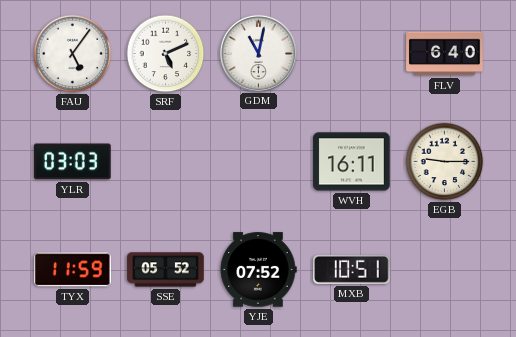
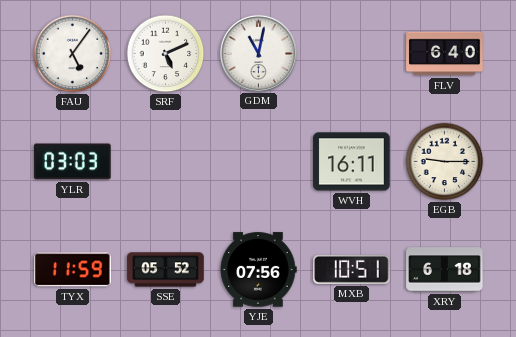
YJE: 07:52 -> 07:56 (258, 270)
XRY: none -> 6:18 (445, 270)
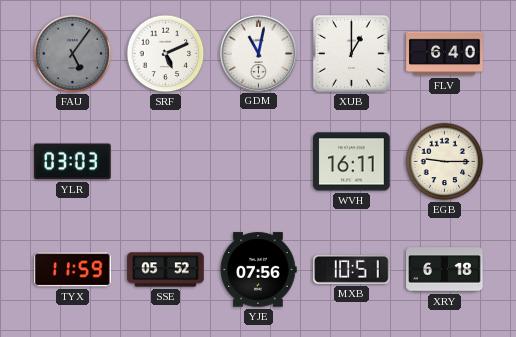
FAU dial: white -> grey (73, 54)
XUB: none -> 1:00 (352, 54)
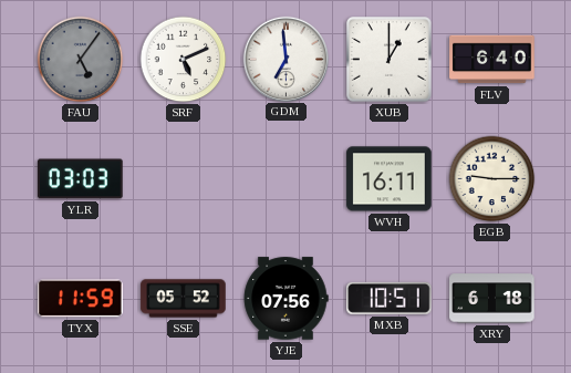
GDM: 11:02 -> 6:59 (285, 59)
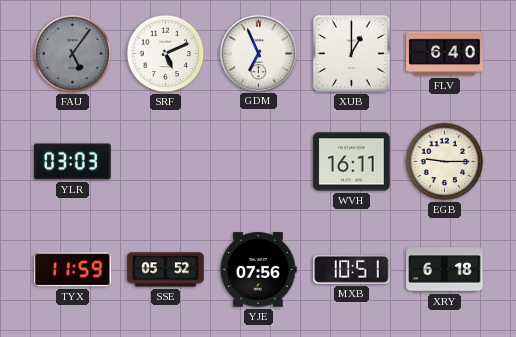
GDM: 6:59 -> 6:56 (258, 53)
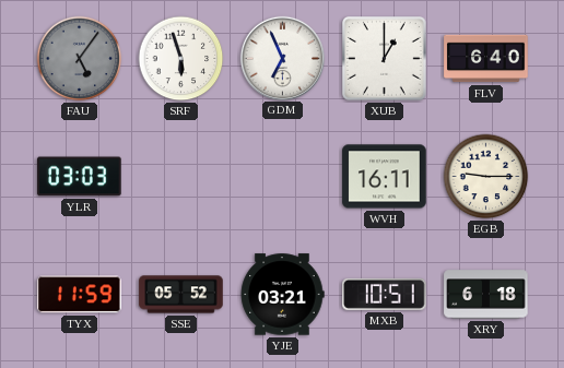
SRF: 5:11 -> 5:57 (181, 59)
YJE: 07:56 -> 03:21 (282, 295)
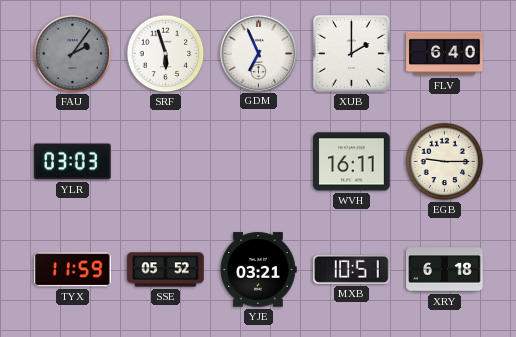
FAU: 5:06 -> 2:06 (73, 54)
XUB: 1:00 -> 2:00 (352, 54)
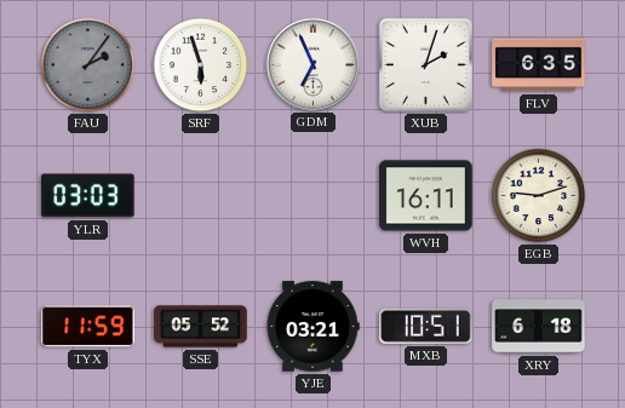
XUB: 2:00 -> 2:03 (426, 65)
FLV: 6:40 -> 6:35 (539, 65)
EGB: 9:15 -> 9:12 (539, 196)
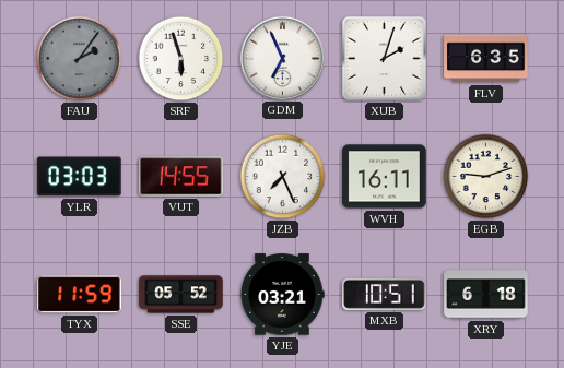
VUT: none -> 14:55 (181, 177)
JZB: none -> 7:26 (283, 177)
